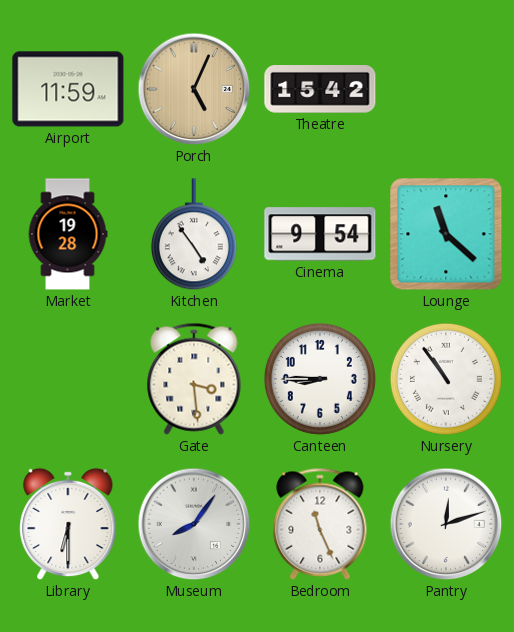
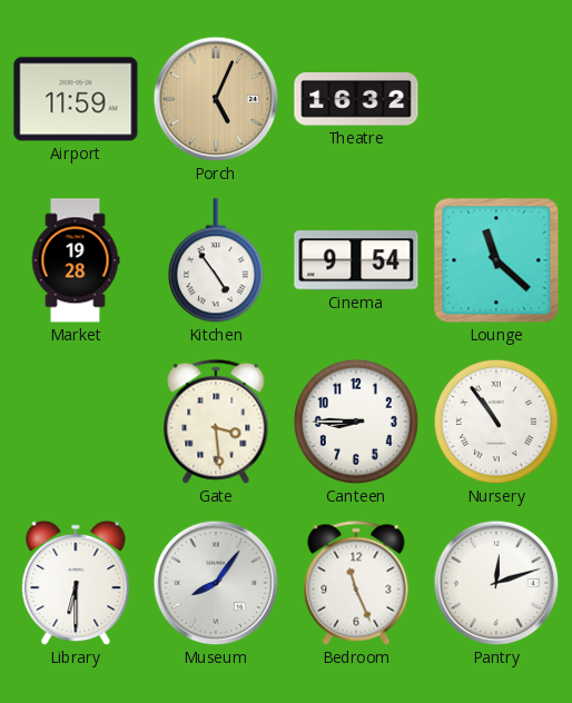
Theatre: 15:42 -> 16:32 (356, 100)
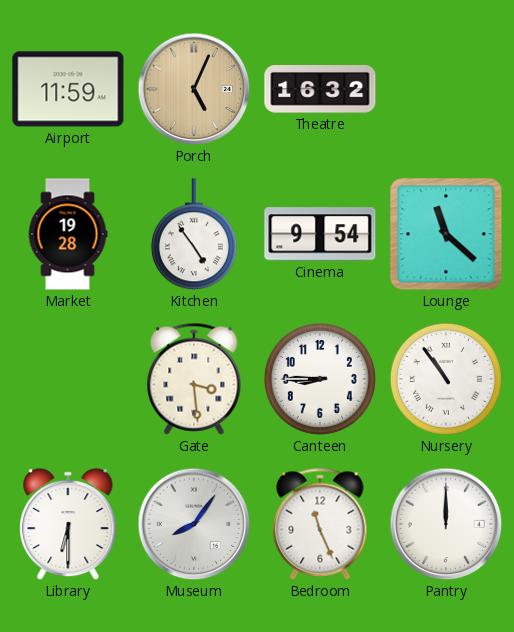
Pantry: 12:12 -> 12:00 (446, 524)
